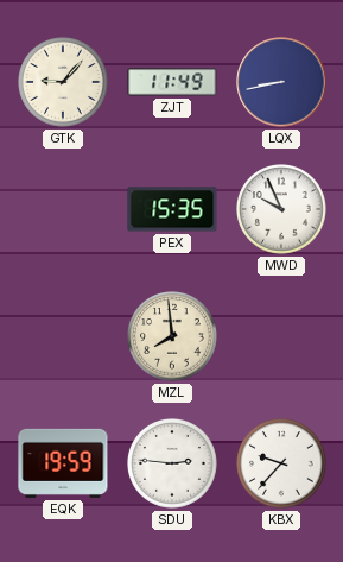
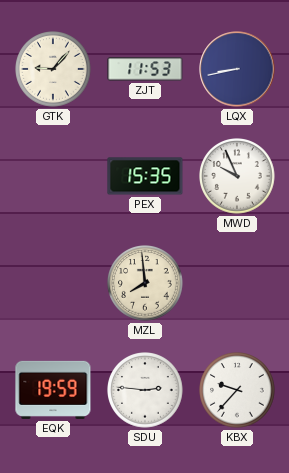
ZJT: 11:49 -> 11:53 (145, 69)
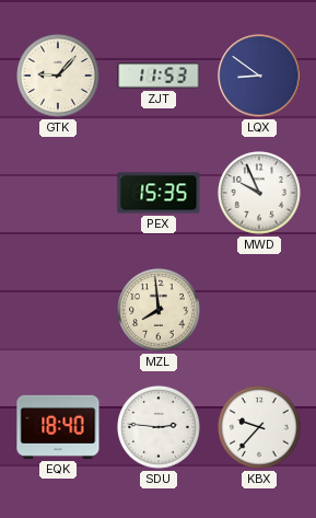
LQX: 8:43 -> 8:51 (259, 76)
EQK: 19:59 -> 18:40 (58, 427)
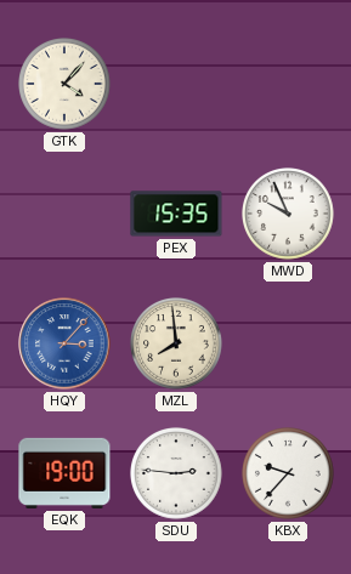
GTK: 9:07 -> 4:07 (66, 85)
ZJT: 11:53 -> none (159, 76)
LQX: 8:51 -> none (259, 76)
HQY: none -> 3:07 (64, 343)
EQK: 18:40 -> 19:00 (64, 473)
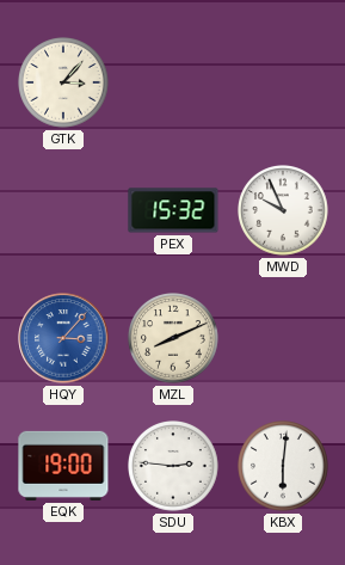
GTK: 4:07 -> 3:07 (64, 84)
PEX: 15:35 -> 15:32 (173, 210)
MZL: 7:59 -> 8:11 (174, 339)
KBX: 9:37 -> 6:01 (284, 467)
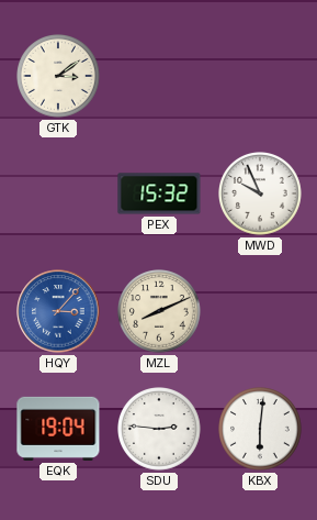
GTK: 3:07 -> 3:09 (59, 77)
EQK: 19:00 -> 19:04 (58, 429)
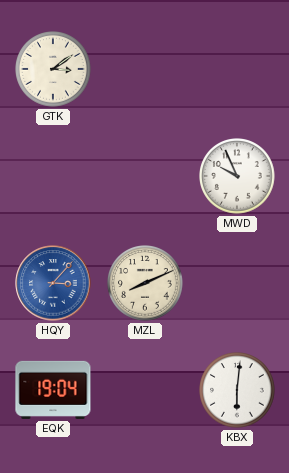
PEX: 15:32 -> none (159, 193)
SDU: 2:46 -> none (160, 430)
